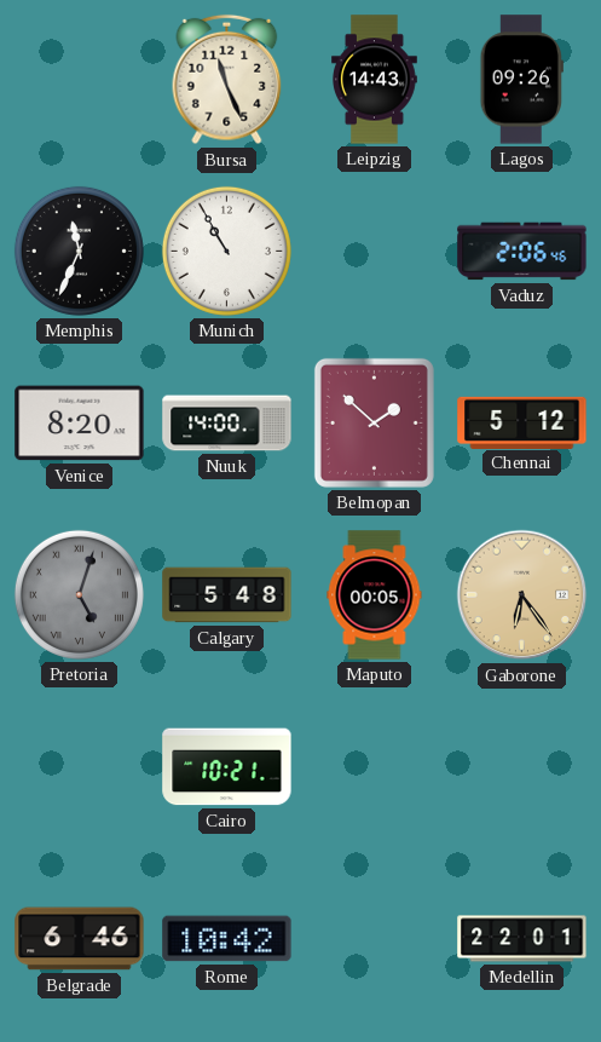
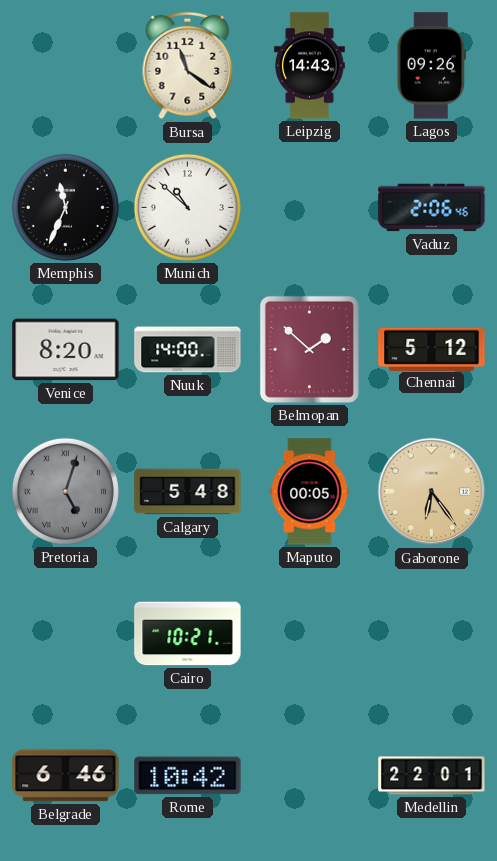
Bursa: 11:26 -> 11:21 (188, 66)
Munich: 10:55 -> 10:52 (187, 207)
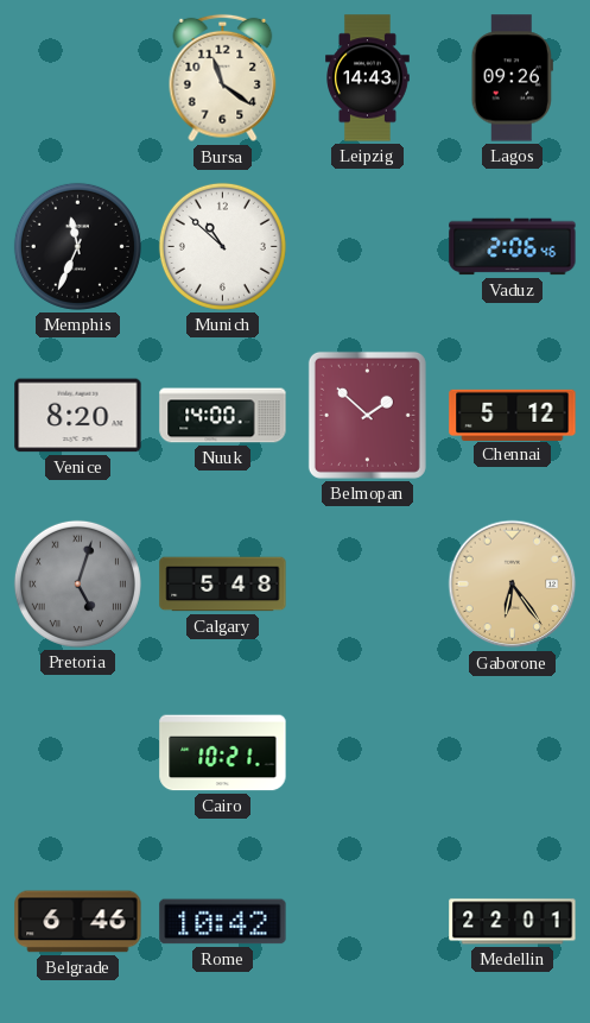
Maputo: 00:05 -> none (310, 492)
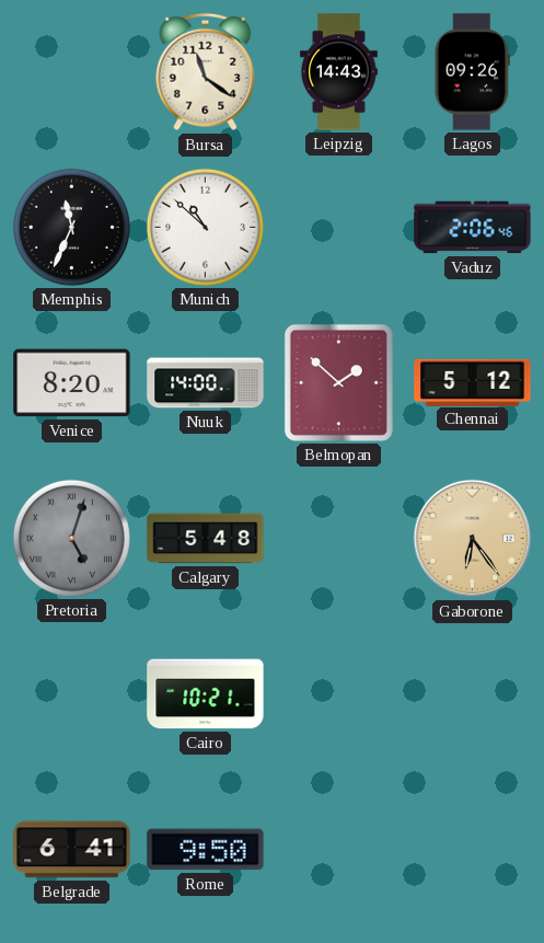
Belgrade: 6:46 -> 6:41 (72, 850)
Rome: 10:42 -> 9:50 (206, 850)
Medellin: 22:01 -> none (513, 922)
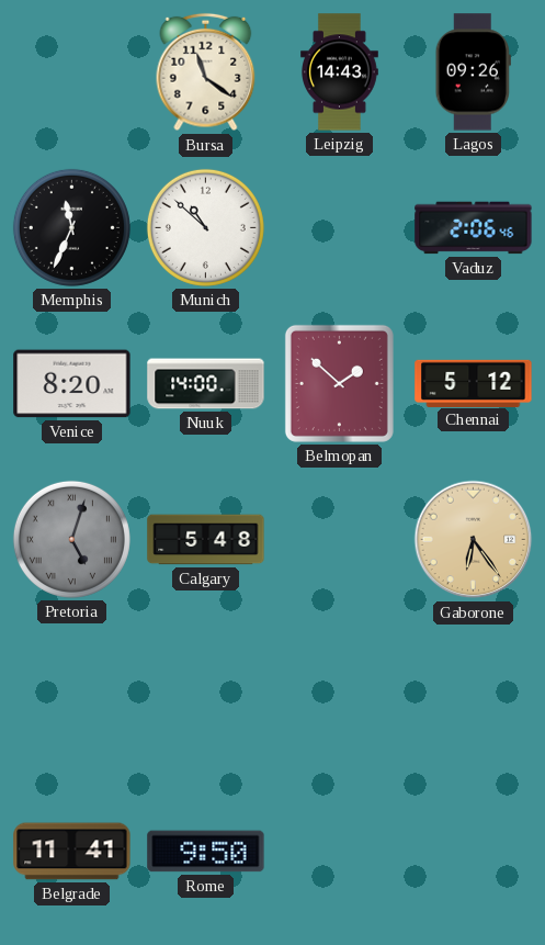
Cairo: 10:21 -> none (206, 694)
Belgrade: 6:41 -> 11:41 (72, 852)
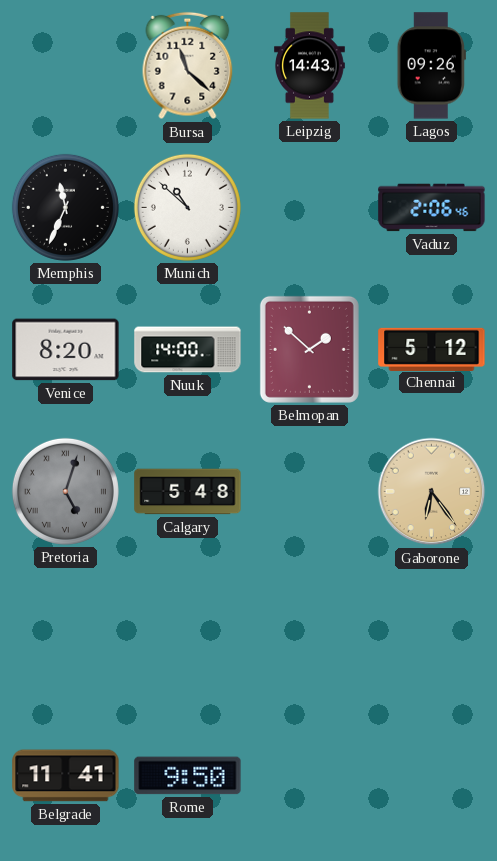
Bursa: 11:21 -> 11:22 (188, 66)
